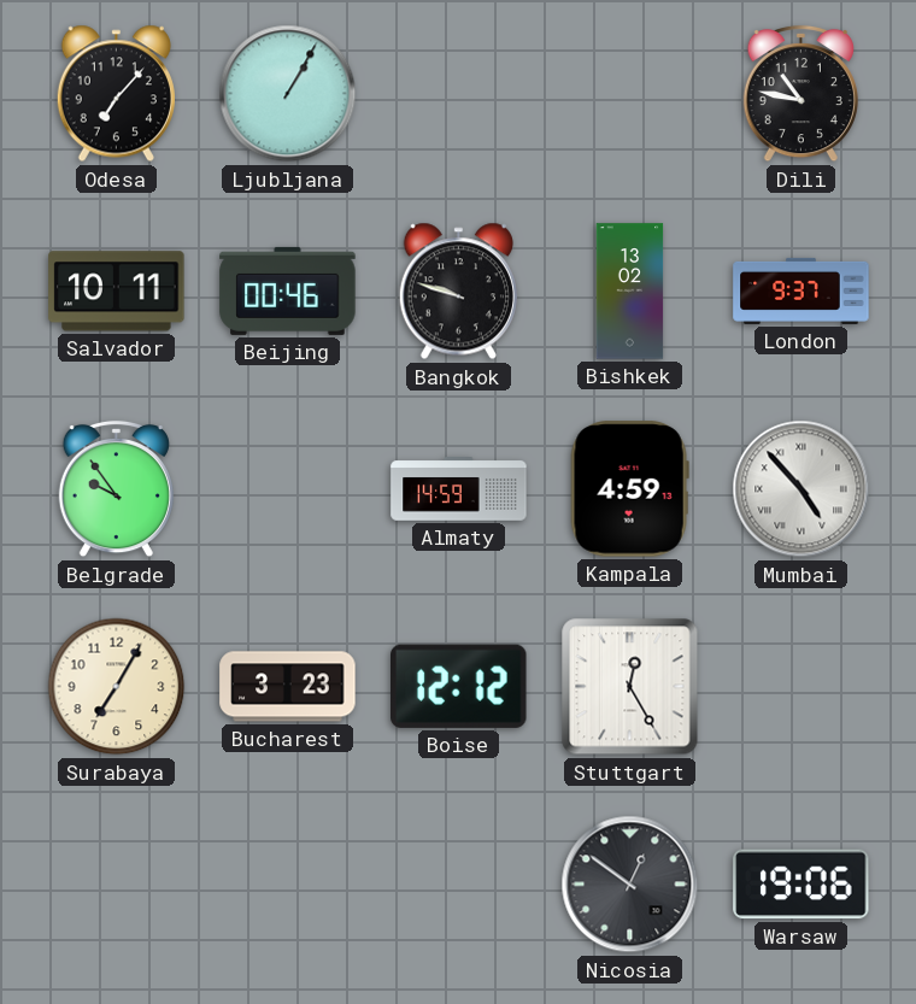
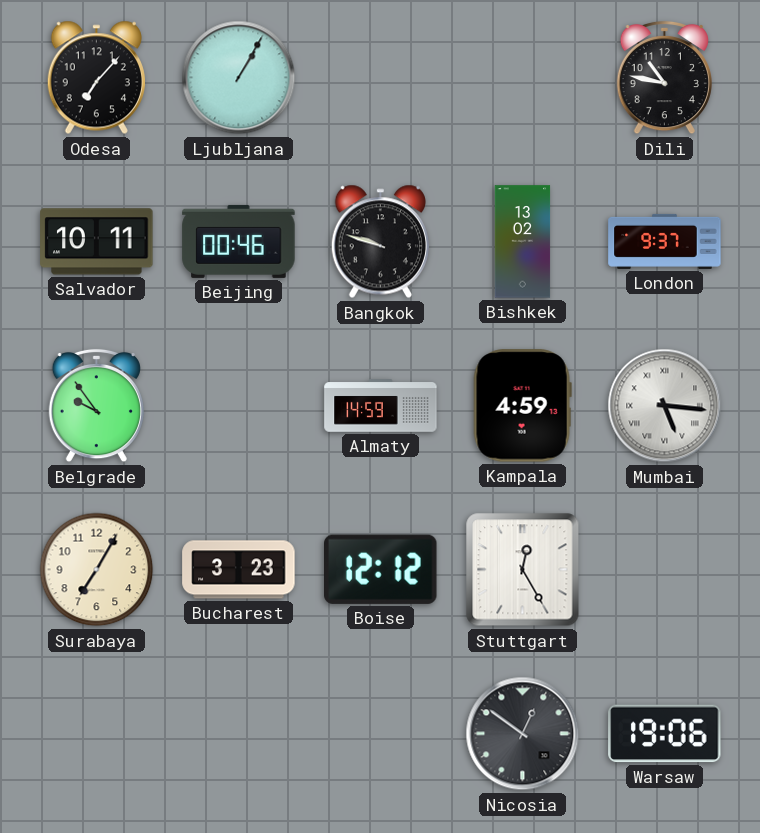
Mumbai: 4:53 -> 5:16 (665, 406)
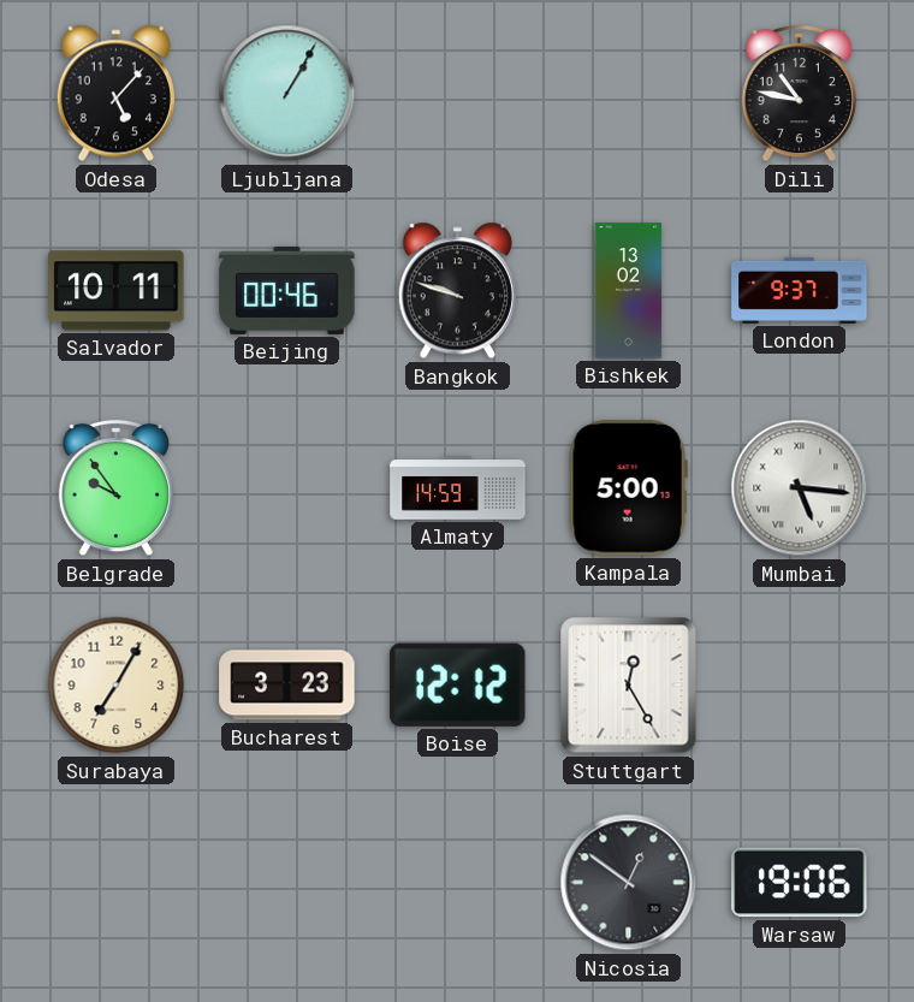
Odesa: 7:07 -> 5:07 (115, 94)
Kampala: 4:59 -> 5:00 (628, 488)
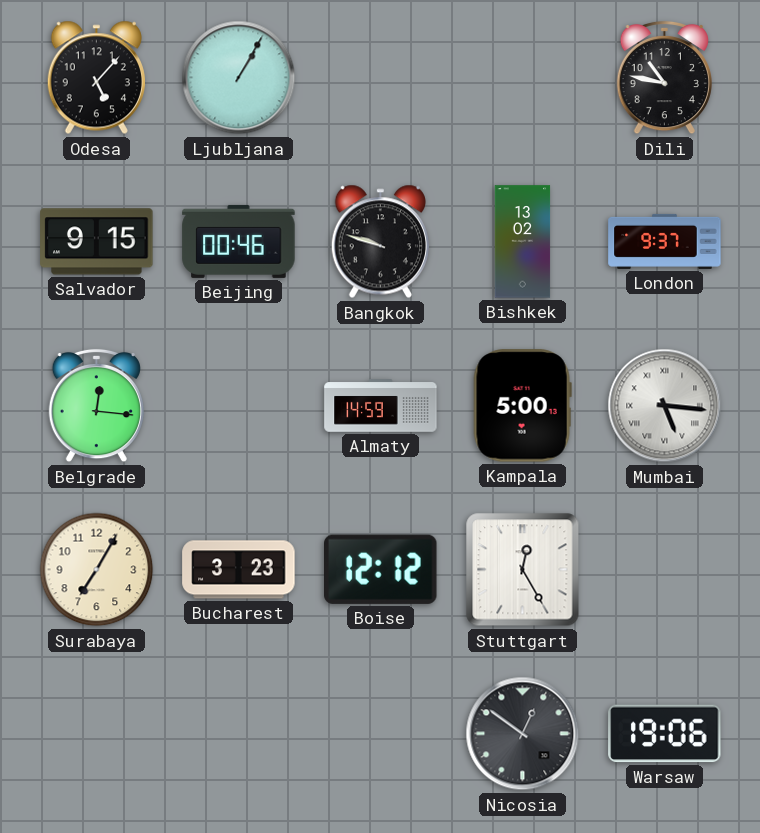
Salvador: 10:11 -> 9:15 (97, 242)
Belgrade: 9:54 -> 12:16 (96, 406)
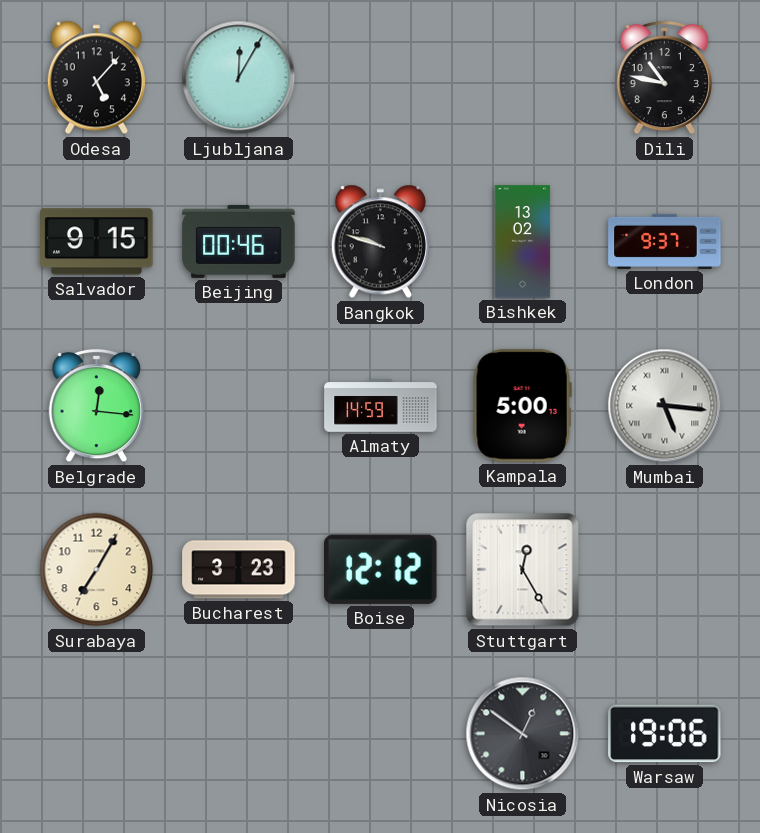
Ljubljana: 1:05 -> 12:05 (239, 78)
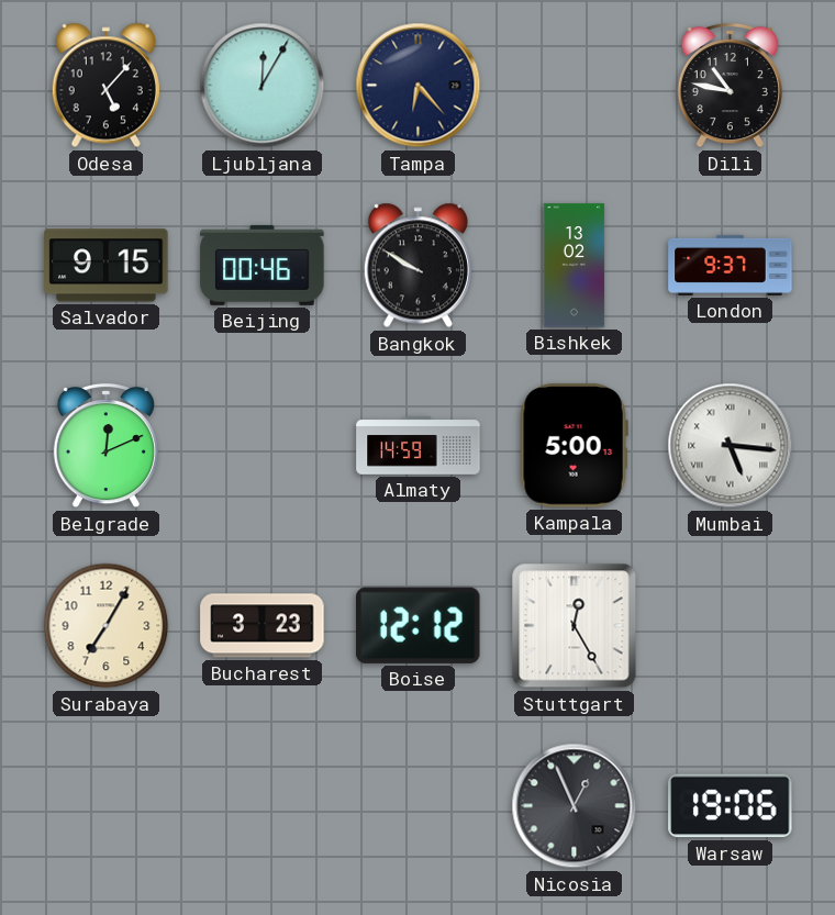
Tampa: none -> 6:23 (419, 86)
Bangkok: 9:48 -> 9:50 (417, 266)
Belgrade: 12:16 -> 12:11 (105, 446)
Nicosia: 12:51 -> 12:56 (575, 806)
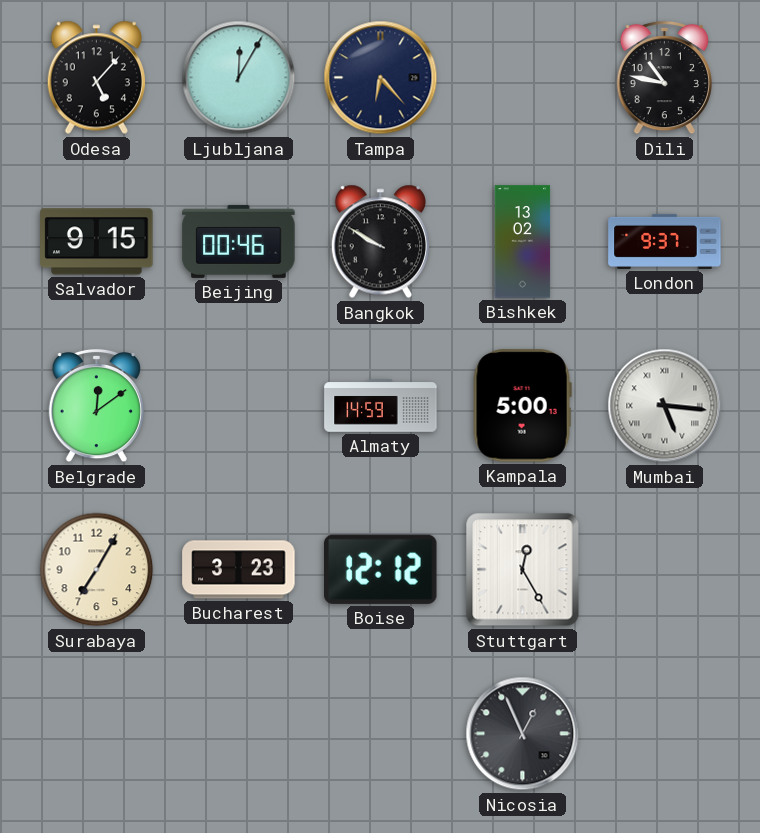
Belgrade: 12:11 -> 12:09 (96, 406)
Warsaw: 19:06 -> none (731, 806)
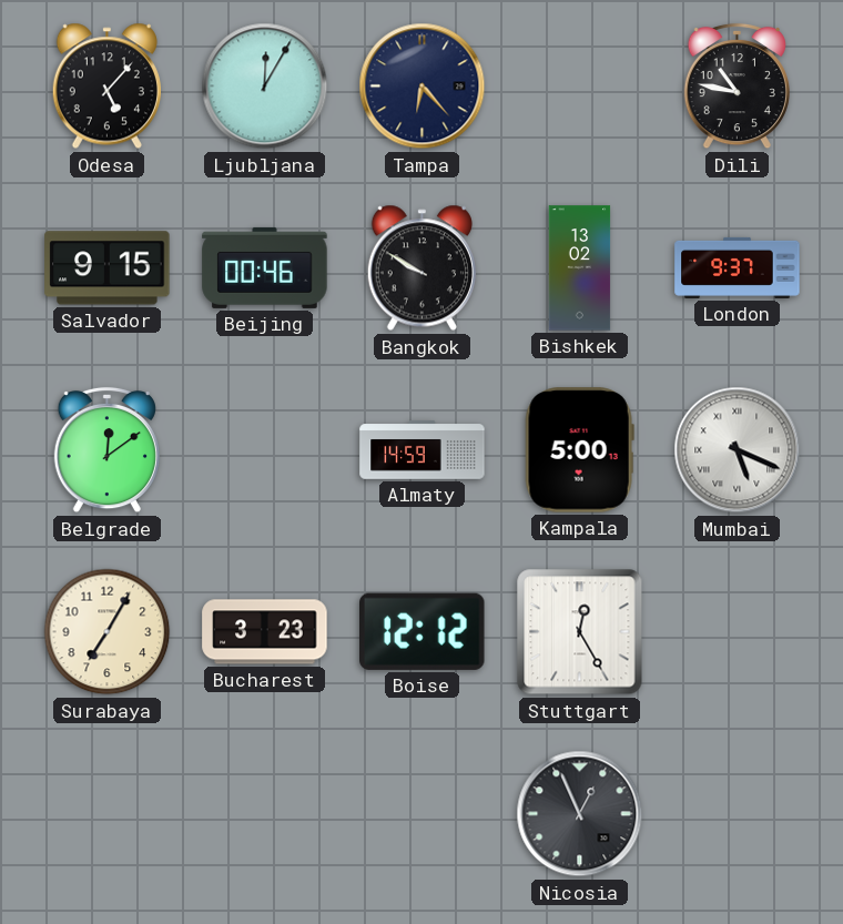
Mumbai: 5:16 -> 5:19 (738, 450)
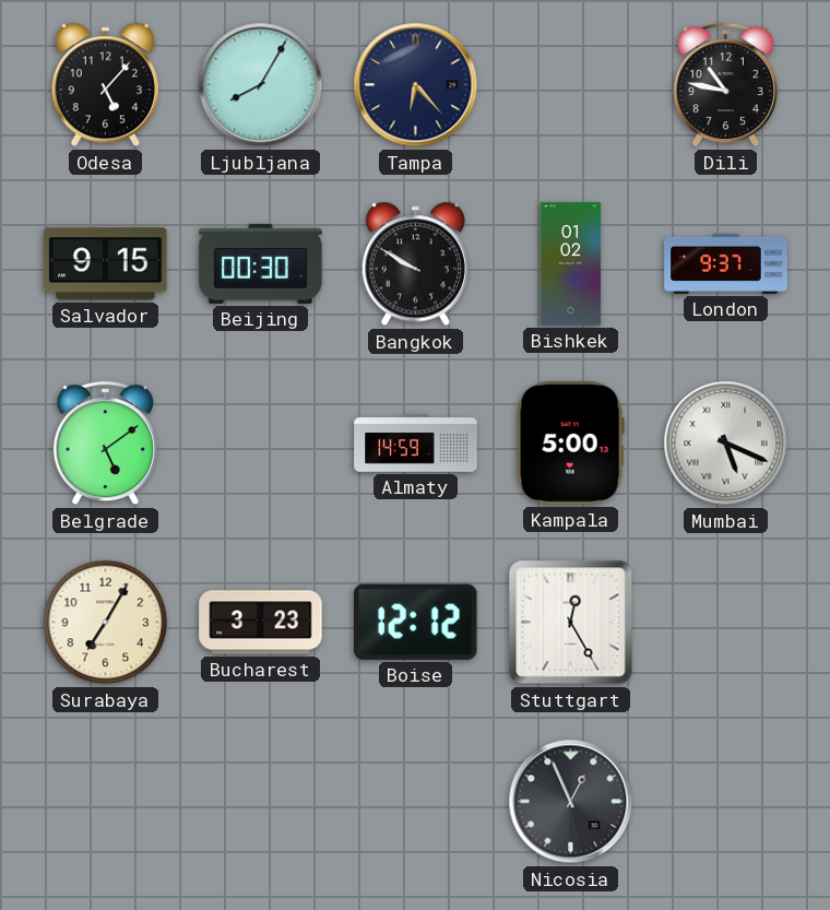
Ljubljana: 12:05 -> 8:05 (261, 85)
Beijing: 00:46 -> 00:30 (261, 263)
Bishkek: 13:02 -> 01:02 (571, 264)
Belgrade: 12:09 -> 5:09 (105, 444)
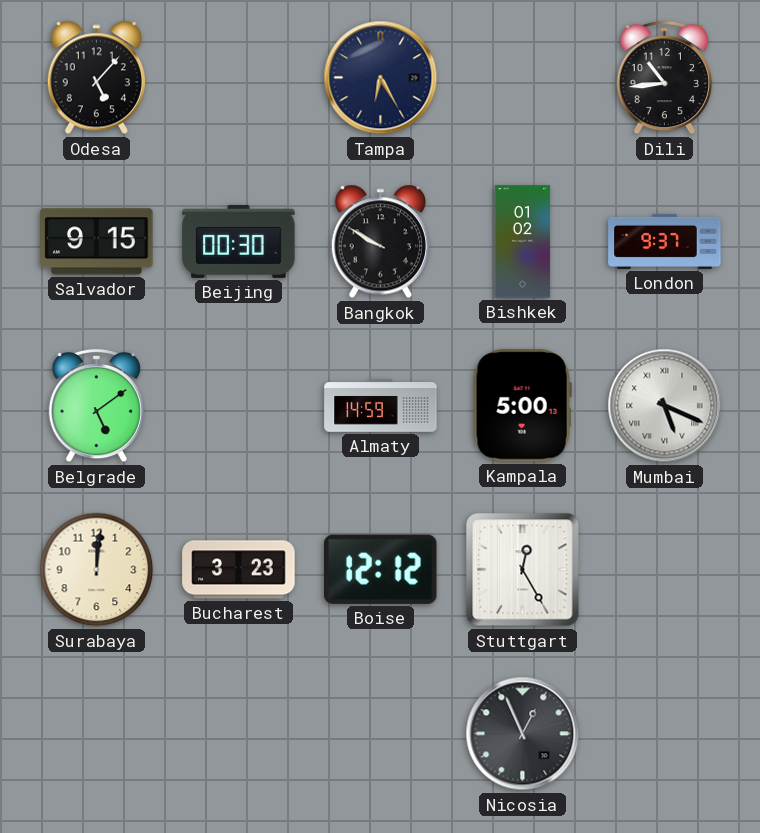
Ljubljana: 8:05 -> none (261, 85)
Tampa: 6:23 -> 6:25 (381, 78)
Dili: 10:47 -> 10:44 (664, 78)
Surabaya: 7:05 -> 12:01 (97, 570)
